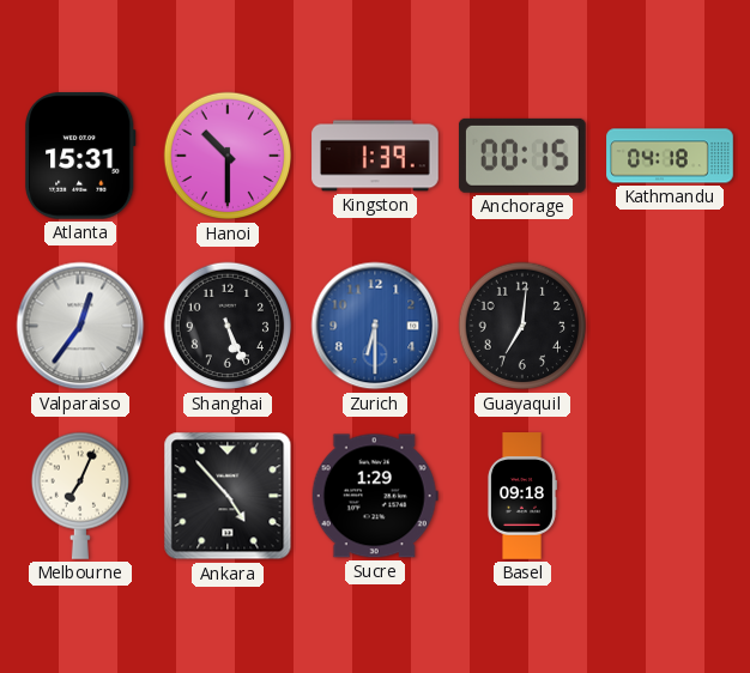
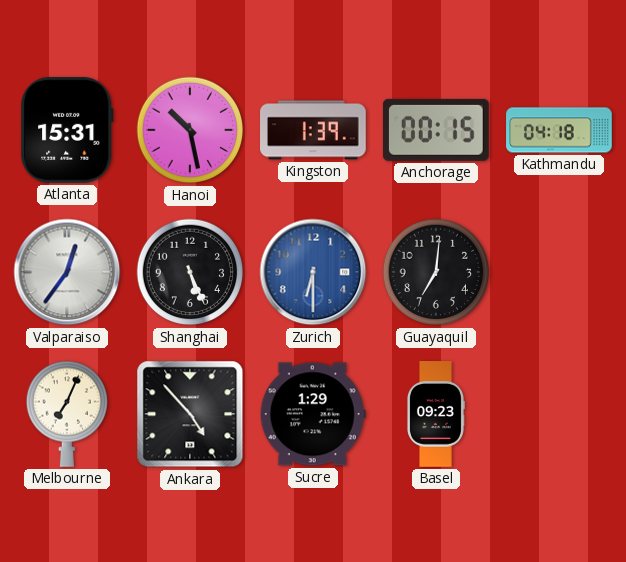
Hanoi: 10:30 -> 10:28 (190, 130)
Basel: 09:18 -> 09:23 (435, 414)
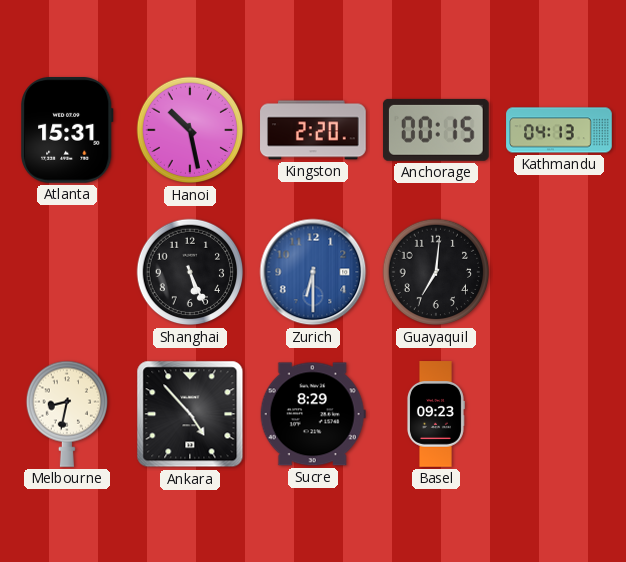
Kingston: 1:39 -> 2:20 (313, 130)
Kathmandu: 04:18 -> 04:13 (559, 130)
Valparaiso: 12:36 -> none (67, 272)
Melbourne: 7:04 -> 8:32 (66, 414)
Sucre: 1:29 -> 8:29 (313, 414)
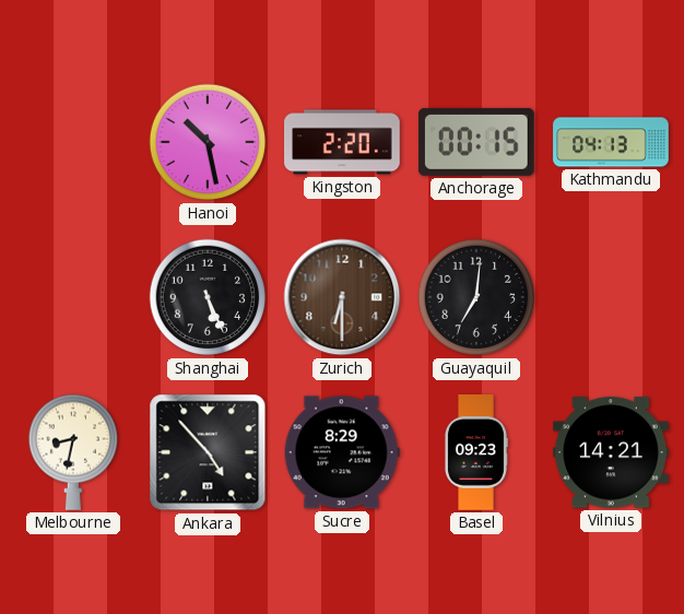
Atlanta: 15:31 -> none (68, 131)
Zurich dial: blue -> brown (342, 297)
Vilnius: none -> 14:21 (612, 452)
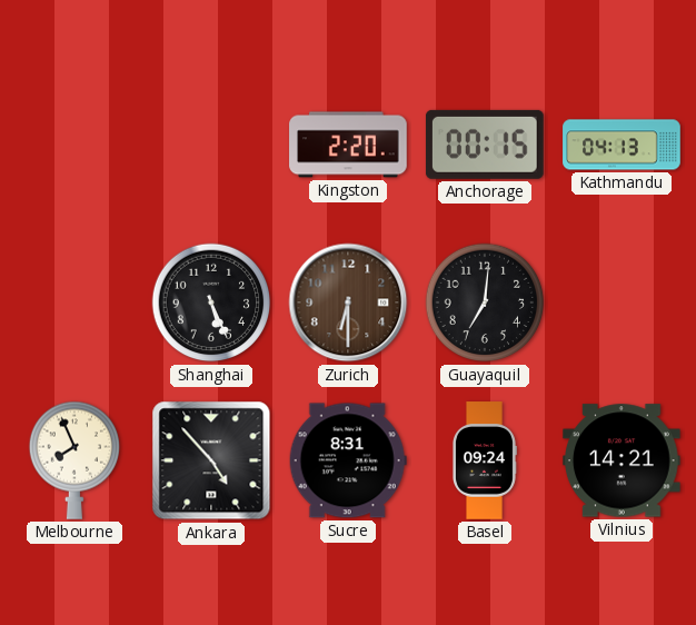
Hanoi: 10:28 -> none (208, 142)
Melbourne: 8:32 -> 7:56 (73, 460)
Sucre: 8:29 -> 8:31 (348, 460)
Basel: 09:23 -> 09:24 (484, 460)
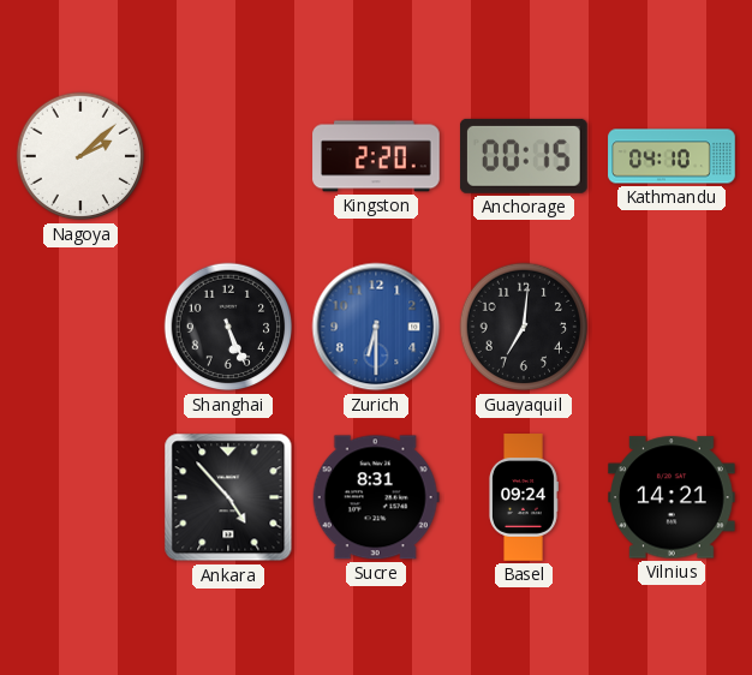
Nagoya: none -> 2:08 (80, 156)
Kathmandu: 04:13 -> 04:10 (672, 156)
Zurich dial: brown -> blue (376, 327)
Melbourne: 7:56 -> none (73, 460)
